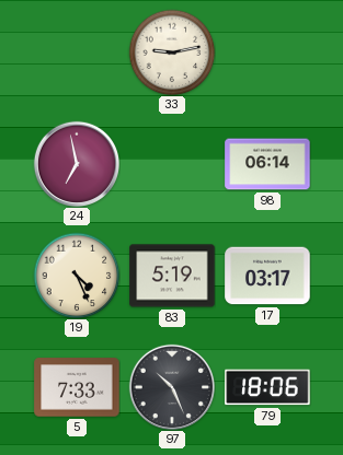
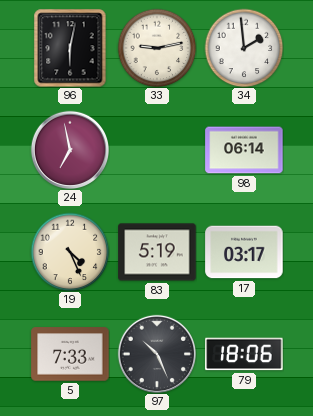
96: none -> 6:02 (70, 48)
34: none -> 1:59 (244, 48)
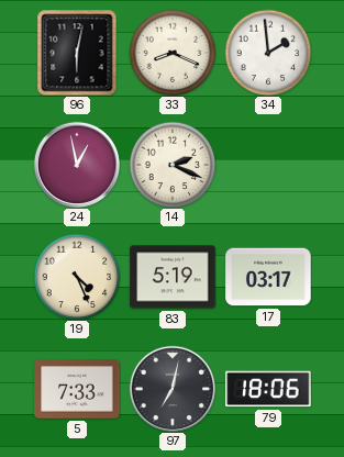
33: 9:13 -> 8:19 (173, 53)
24: 6:58 -> 12:58 (76, 164)
14: none -> 2:19 (173, 165)
98: 06:14 -> none (244, 150)
97: 10:26 -> 7:02 (171, 388)
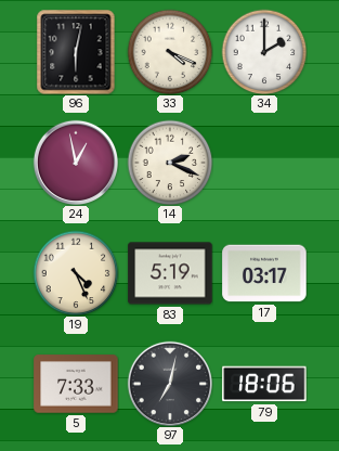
33: 8:19 -> 4:19 (170, 52)
34: 1:59 -> 2:00 (264, 52)
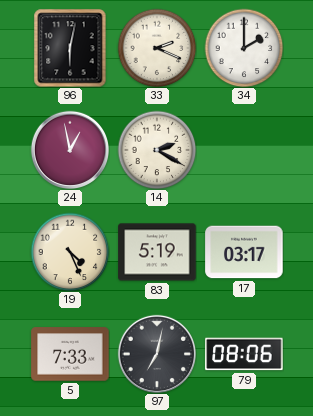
33: 4:19 -> 2:19 (157, 48)
14: 2:19 -> 2:20 (157, 150)
79: 18:06 -> 08:06 (244, 354)
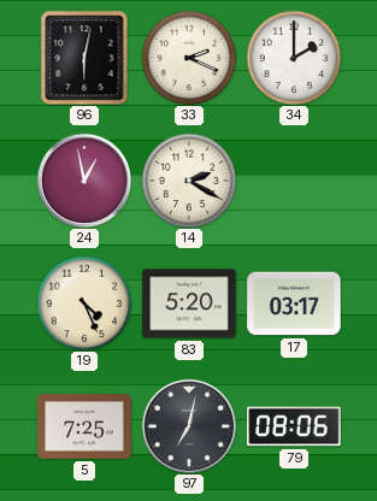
83: 5:19 -> 5:20 (189, 303)
5: 7:33 -> 7:25 (84, 426)
